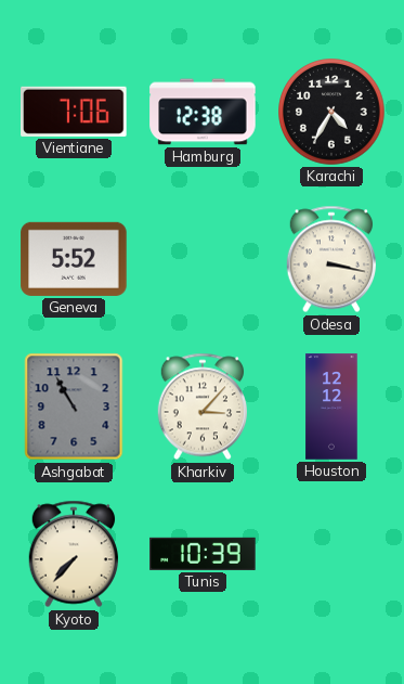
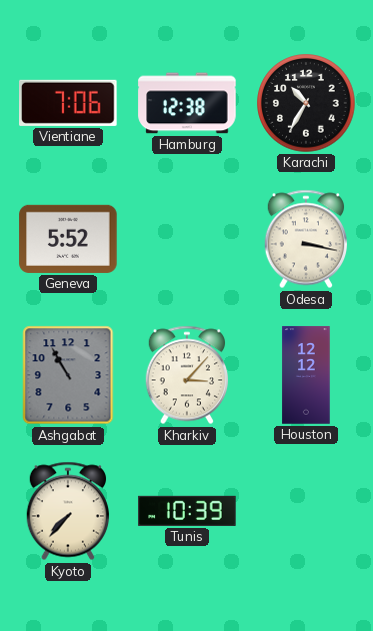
Karachi: 4:35 -> 10:35 (306, 103)
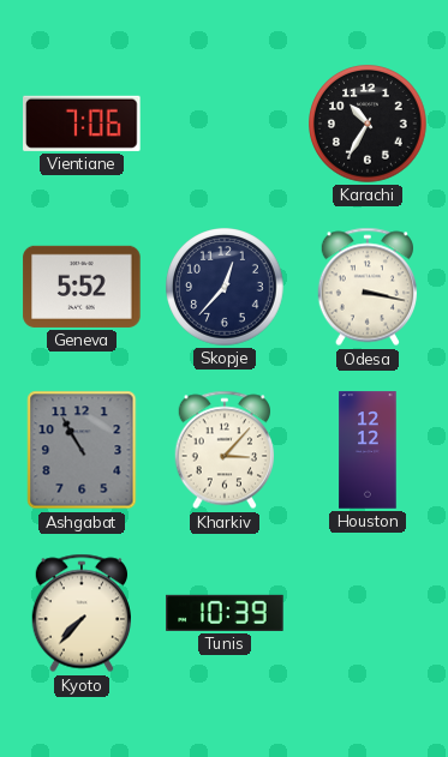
Hamburg: 12:38 -> none (187, 103)
Skopje: none -> 12:37 (225, 287)
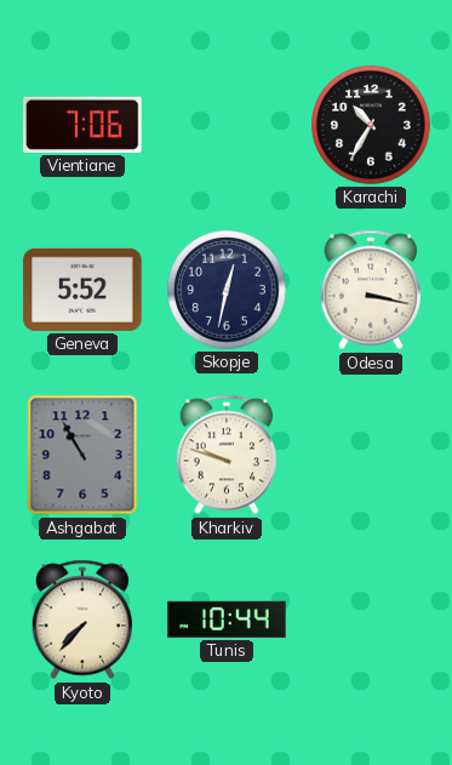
Skopje: 12:37 -> 12:32 (227, 290)
Kharkiv: 3:07 -> 9:48 (225, 455)
Houston: 12:12 -> none (368, 450)
Tunis: 10:39 -> 10:44 (227, 620)
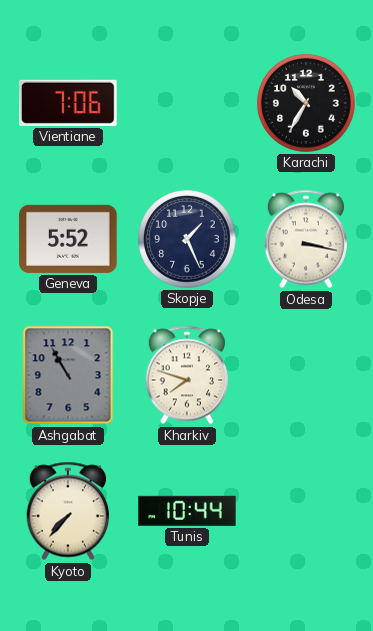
Skopje: 12:32 -> 1:26 (187, 239)
Kharkiv: 9:48 -> 7:48 (186, 375)
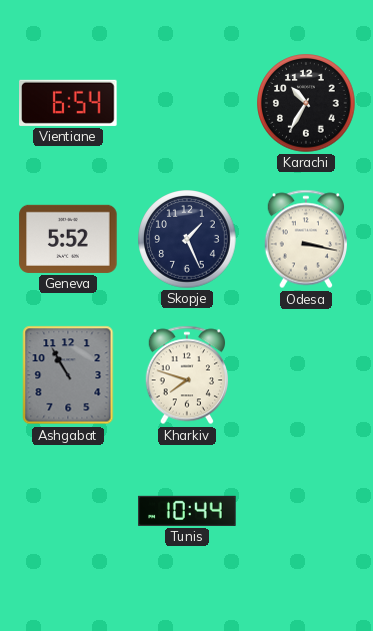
Vientiane: 7:06 -> 6:54 (68, 103)
Kyoto: 7:37 -> none (67, 511)
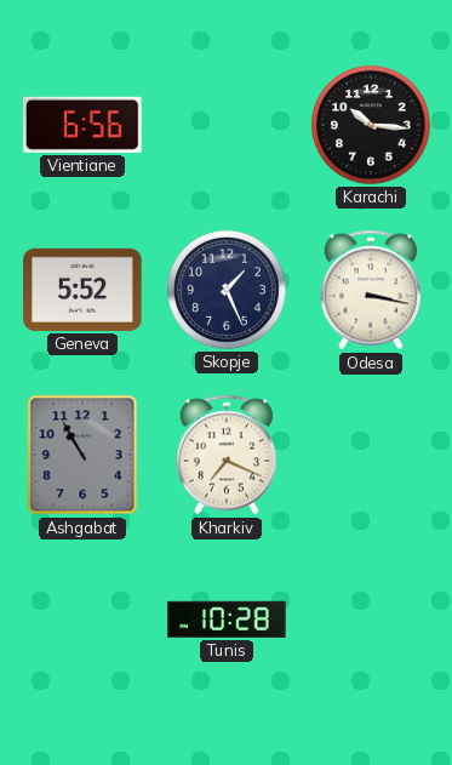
Vientiane: 6:54 -> 6:56 (82, 125)
Karachi: 10:35 -> 10:16 (371, 125)
Kharkiv: 7:48 -> 7:19 (225, 455)
Tunis: 10:44 -> 10:28 (227, 620)
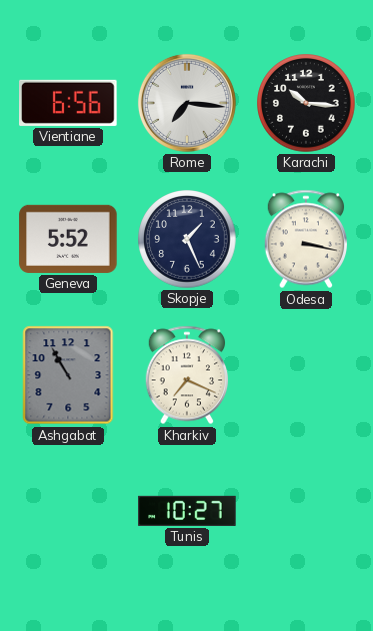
Rome: none -> 7:16 (187, 103)
Tunis: 10:28 -> 10:27 (187, 511)
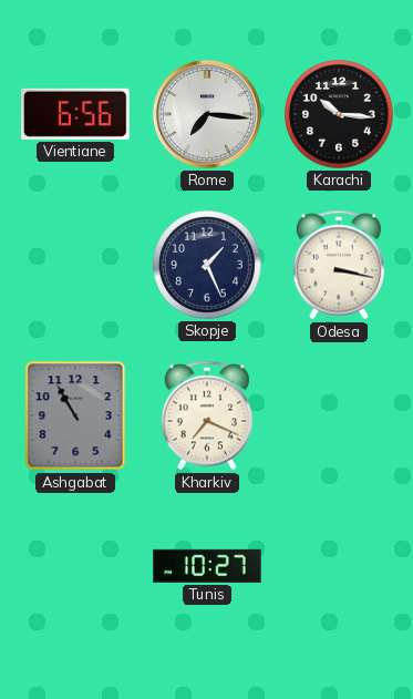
Geneva: 5:52 -> none (68, 239)
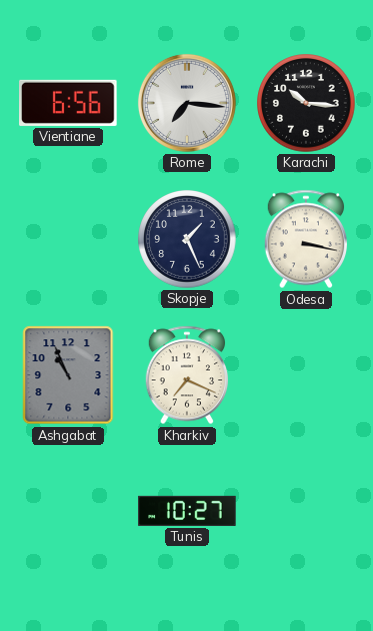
Ashgabat: 10:55 -> 10:56 (68, 375)
